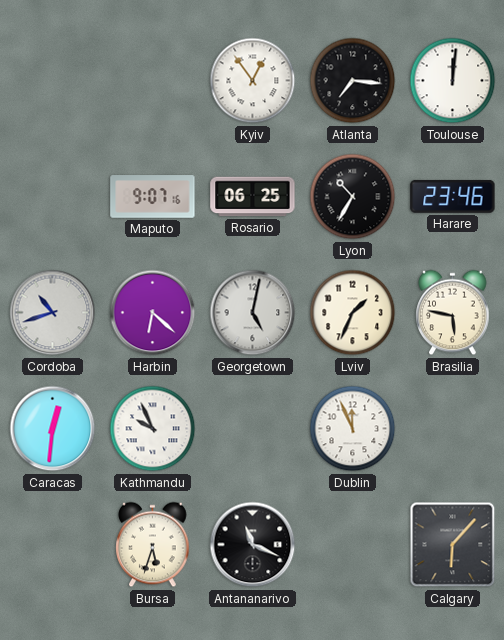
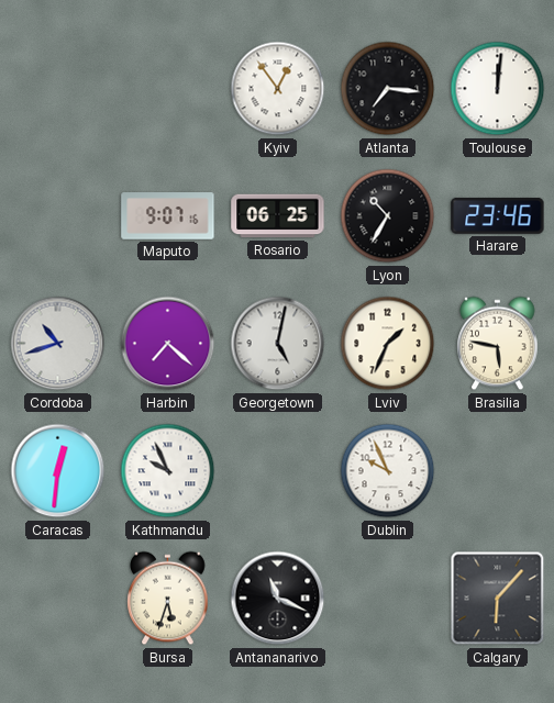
Harbin: 6:22 -> 7:22 (168, 344)
Dublin: 11:56 -> 9:56 (388, 471)
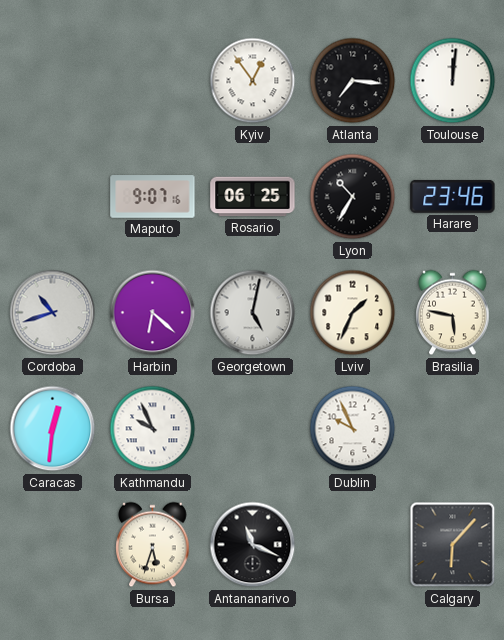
Harbin: 7:22 -> 6:22 (153, 313)
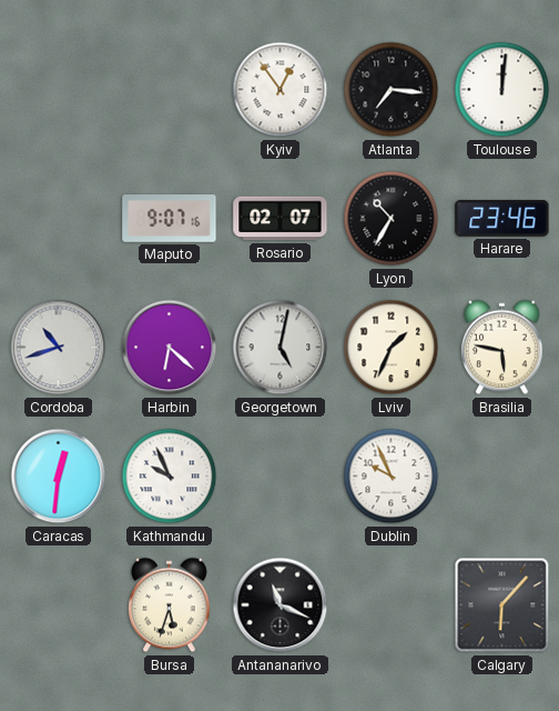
Rosario: 06:25 -> 02:07 (281, 219)
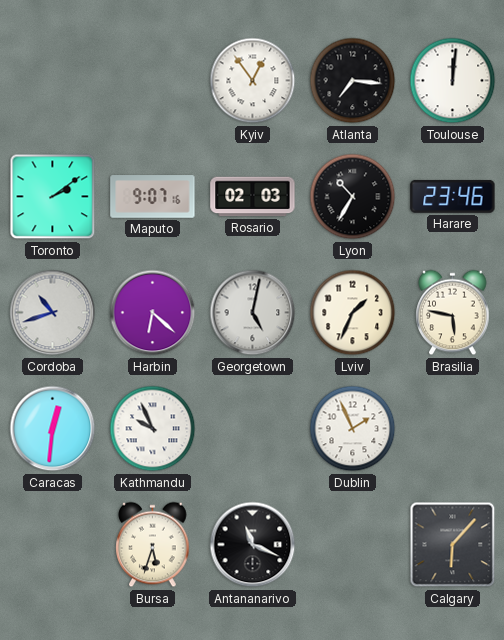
Toronto: none -> 2:09 (53, 197)
Rosario: 02:07 -> 02:03 (253, 197)
Dublin: 9:56 -> 1:56 (353, 429)
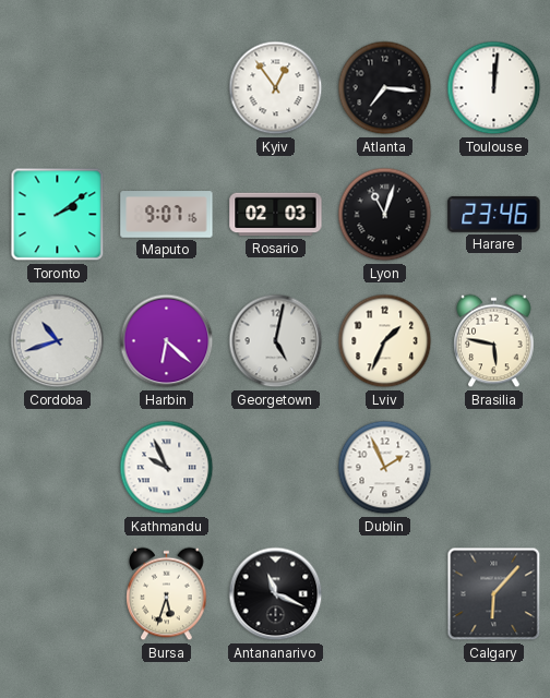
Lyon: 10:35 -> 11:03 (385, 215)
Caracas: 12:31 -> none (53, 429)
